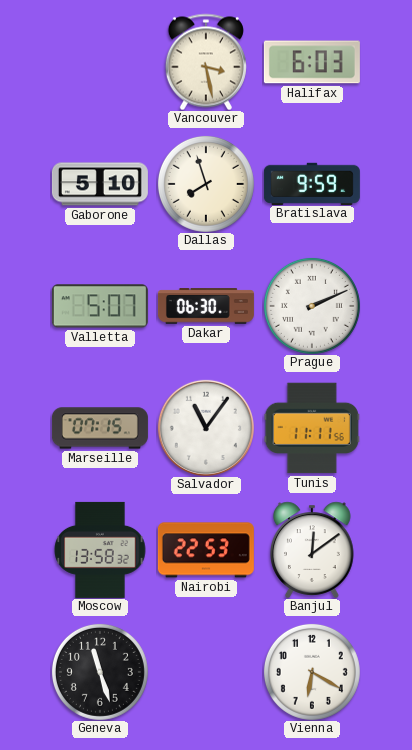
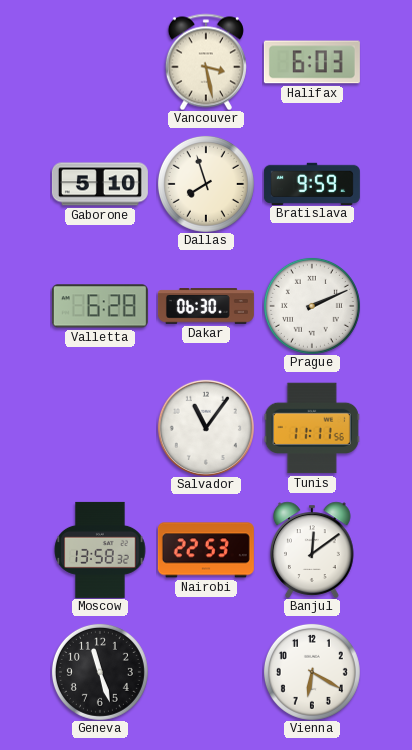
Valletta: 5:07 -> 6:28 (100, 306)
Marseille: 07:15 -> none (100, 428)
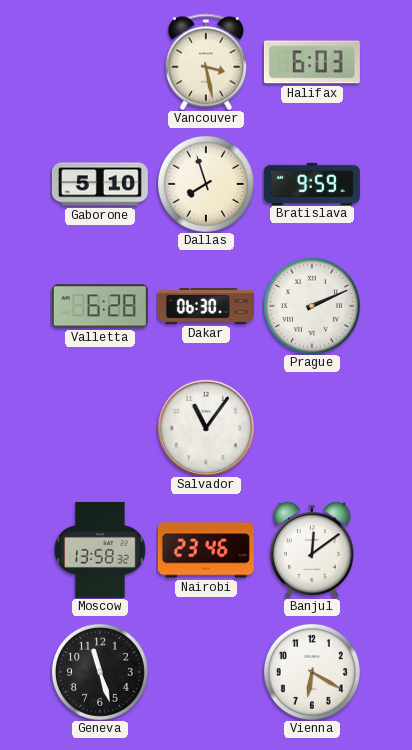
Tunis: 11:11 -> none (312, 428)
Nairobi: 22:53 -> 23:46 (206, 550)
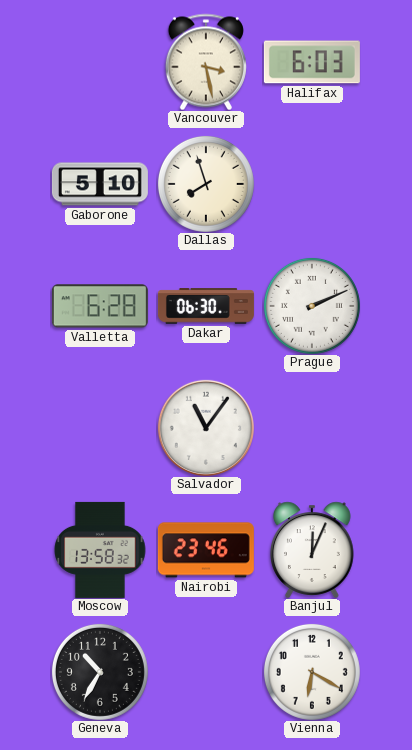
Bratislava: 9:59 -> none (312, 183)
Banjul: 12:09 -> 12:04 (313, 550)
Geneva: 11:27 -> 10:35 (100, 672)
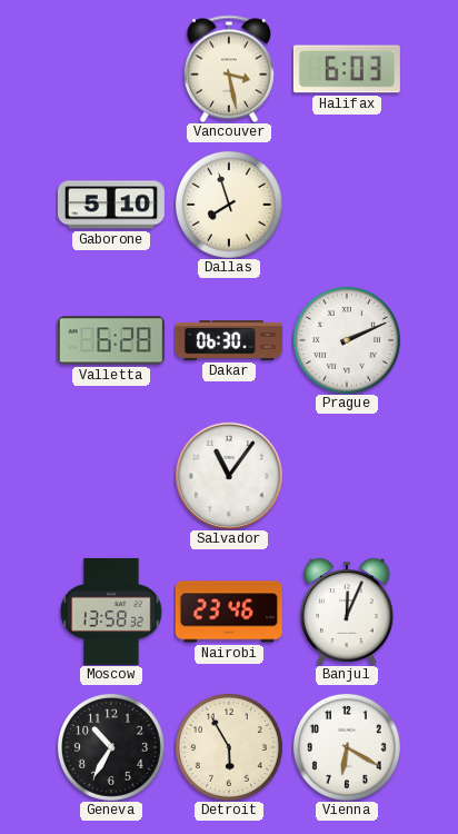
Detroit: none -> 5:55 (229, 747)
